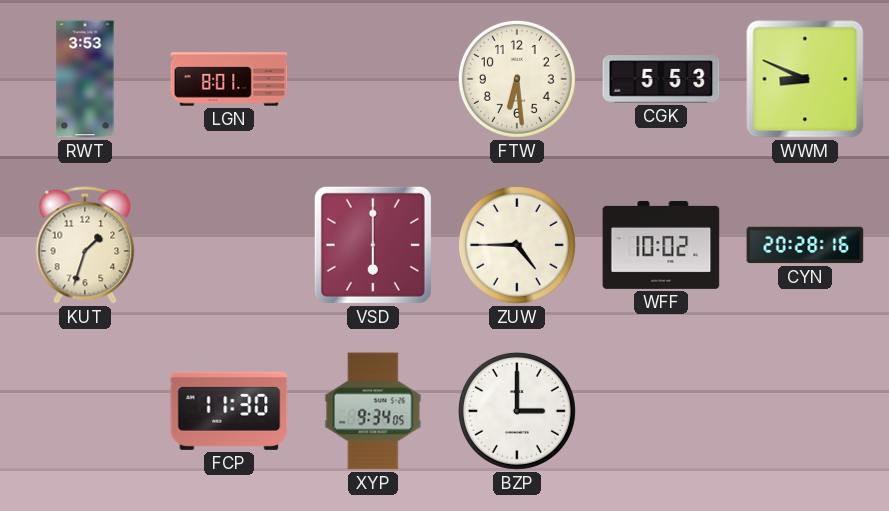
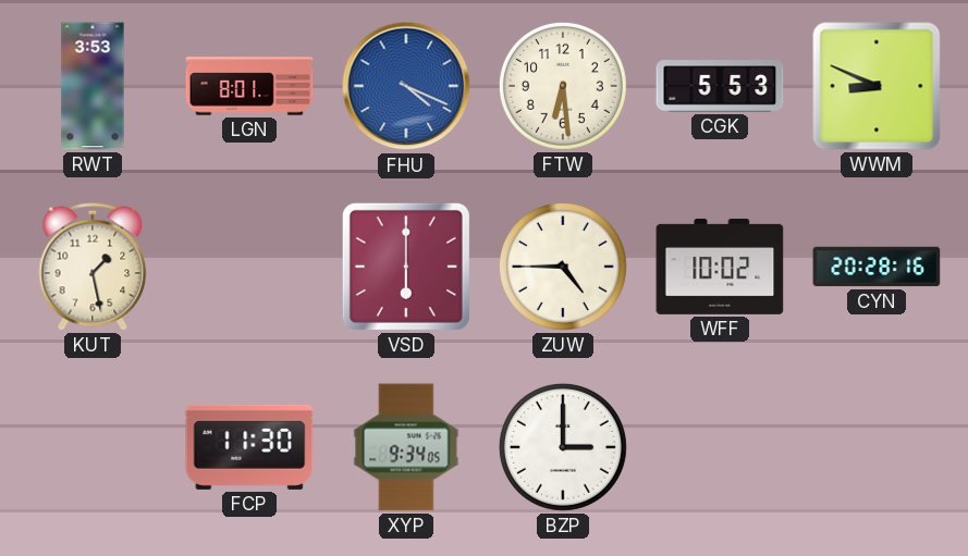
FHU: none -> 4:19 (406, 86)
KUT: 1:33 -> 1:28 (93, 267)
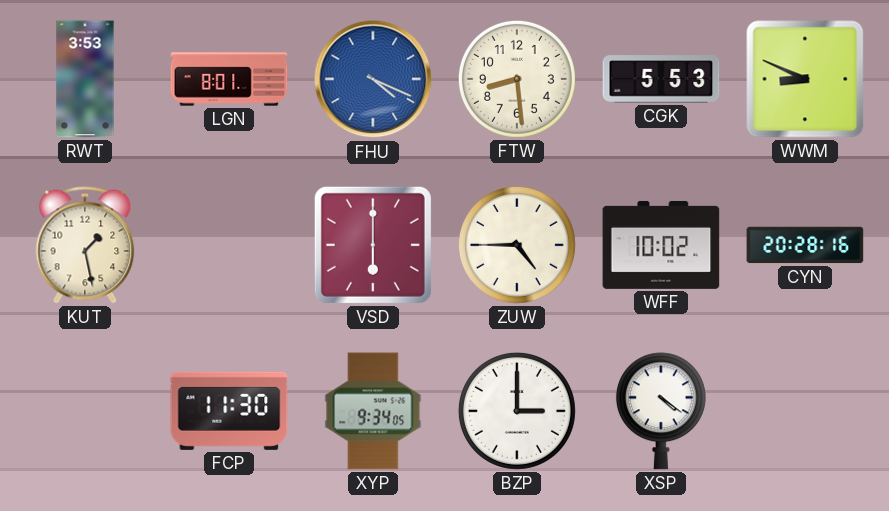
FTW: 6:29 -> 8:29 (517, 79)
XSP: none -> 4:21 (661, 411)
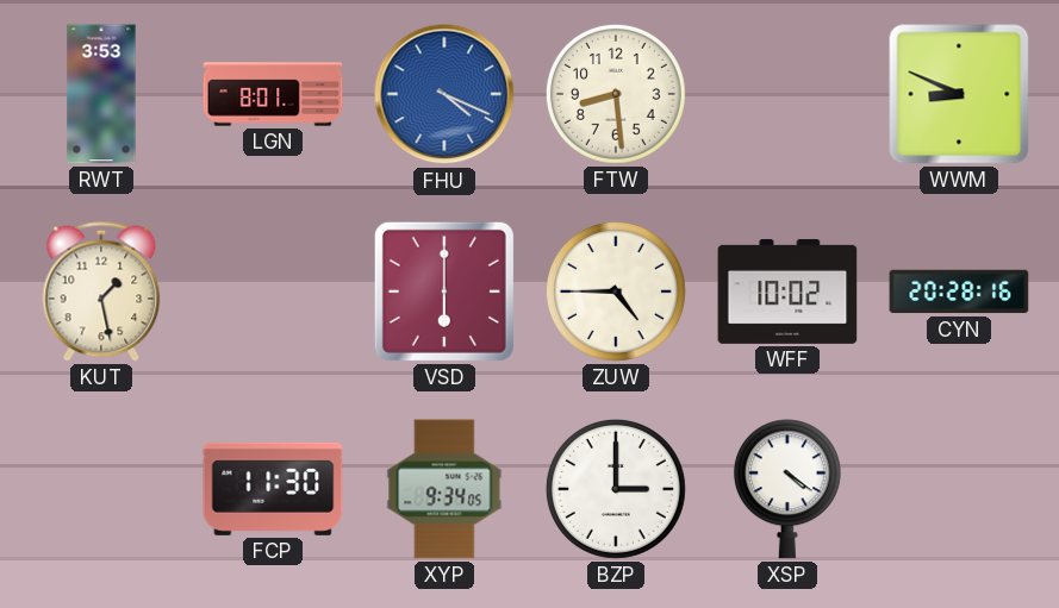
CGK: 5:53 -> none (661, 79)
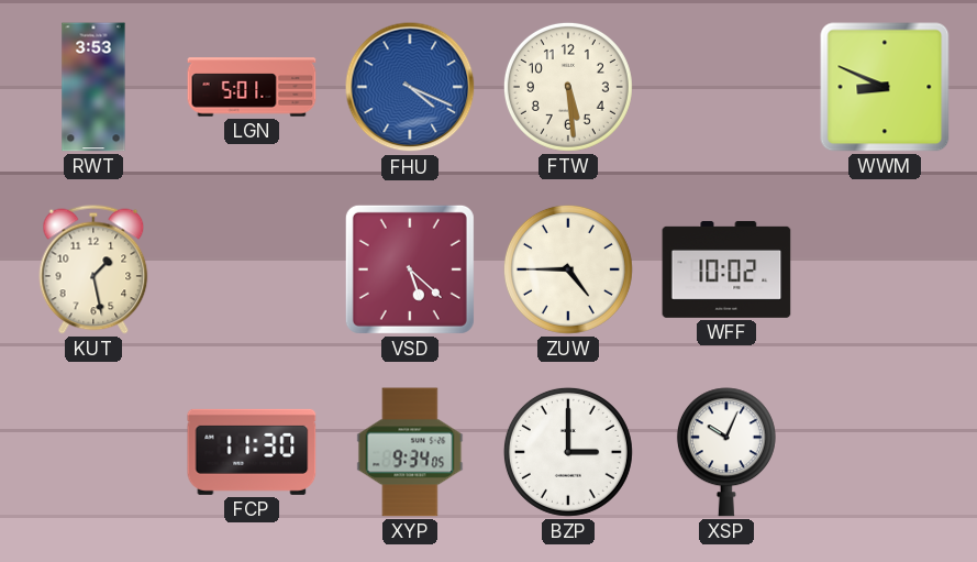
LGN: 8:01 -> 5:01 (252, 87)
FTW: 8:29 -> 5:29 (568, 87)
VSD: 6:00 -> 5:22 (410, 269)
CYN: 20:28 -> none (959, 292)
XSP: 4:21 -> 10:04 (726, 452)
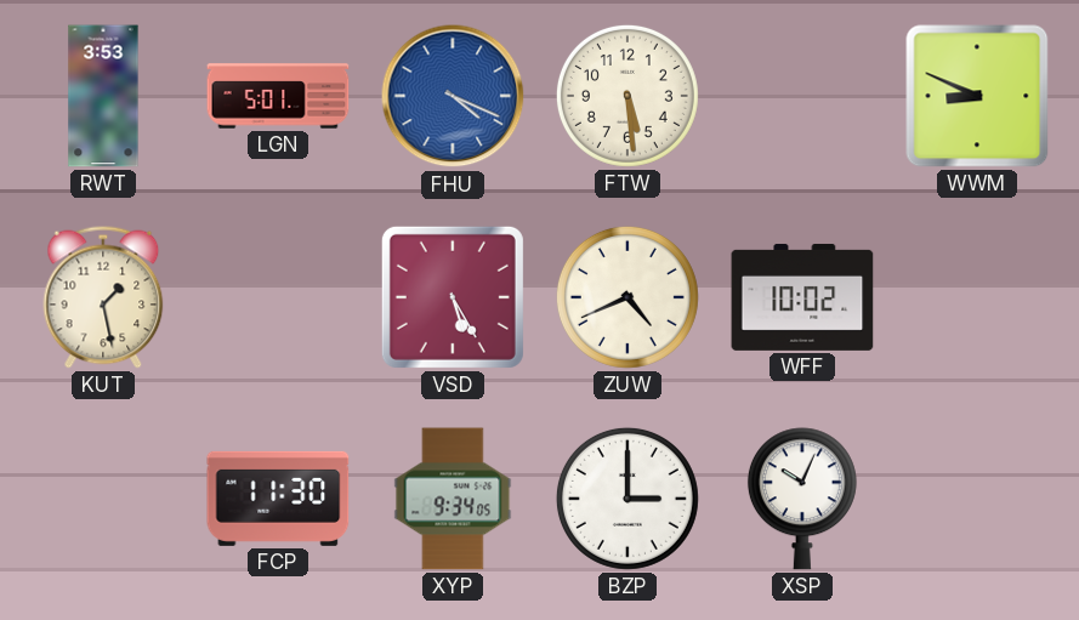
VSD: 5:22 -> 5:25 (453, 297)
ZUW: 4:45 -> 4:41 (627, 297)
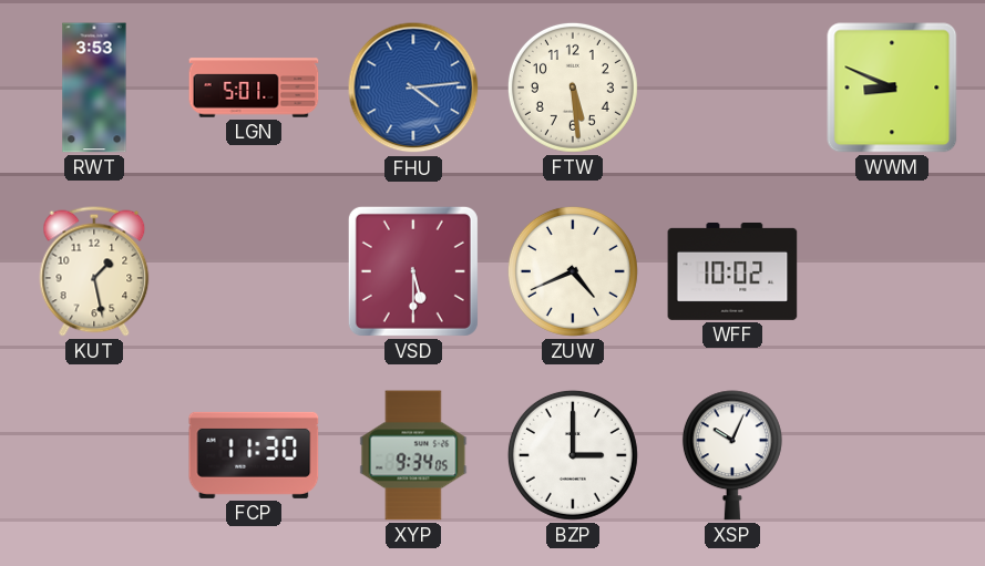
FHU: 4:19 -> 4:14 (413, 88)
VSD: 5:25 -> 5:30 (413, 271)
